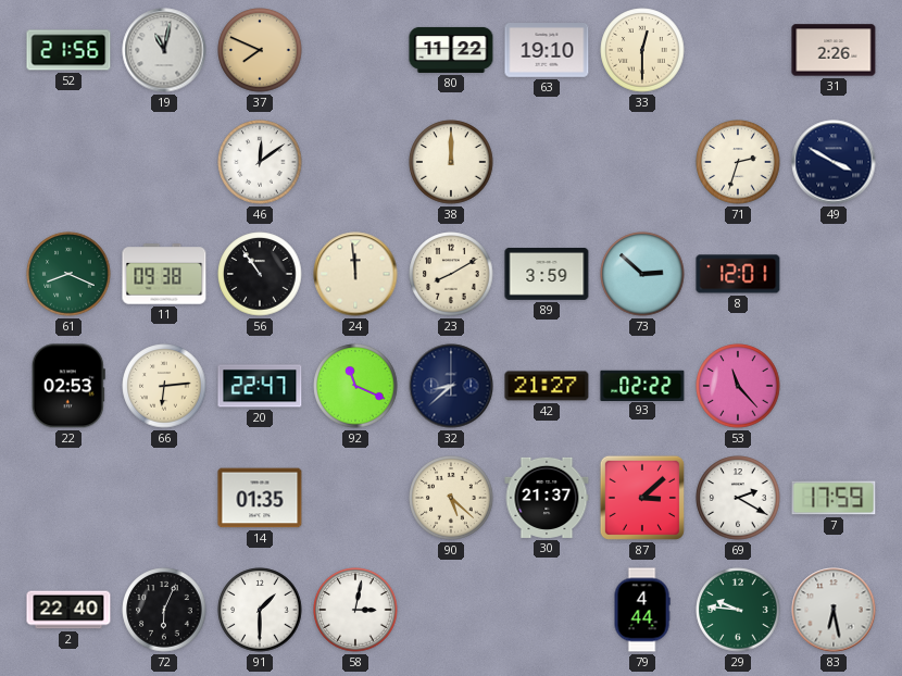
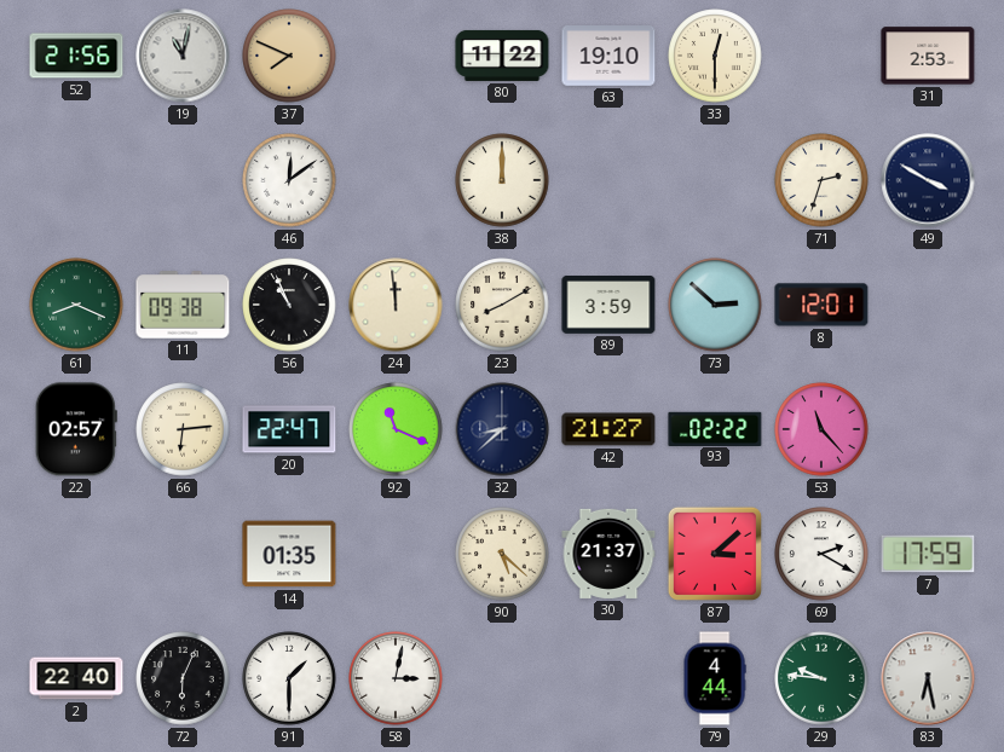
31: 2:26 -> 2:53 (928, 56)
56: 10:54 -> 10:56 (289, 305)
22: 02:53 -> 02:57 (76, 429)
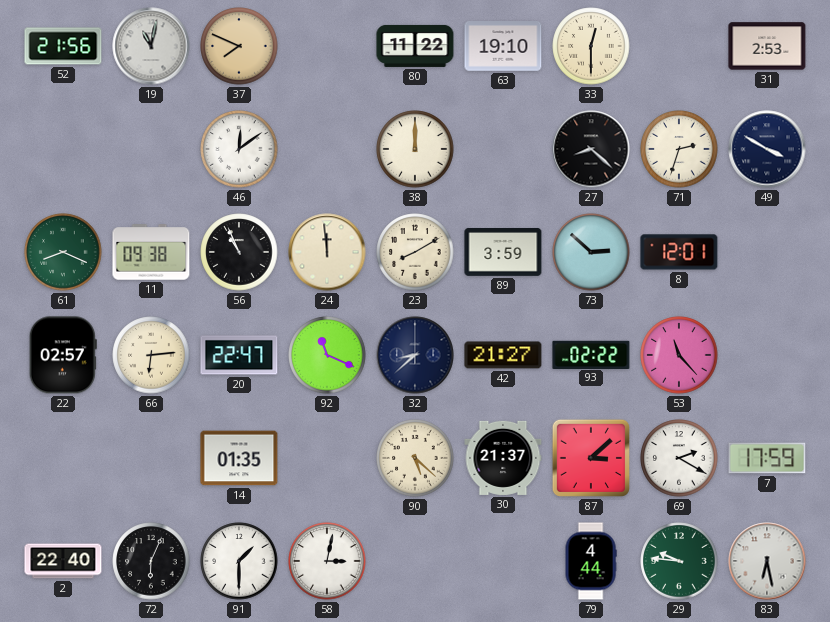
27: none -> 8:22 (591, 149)
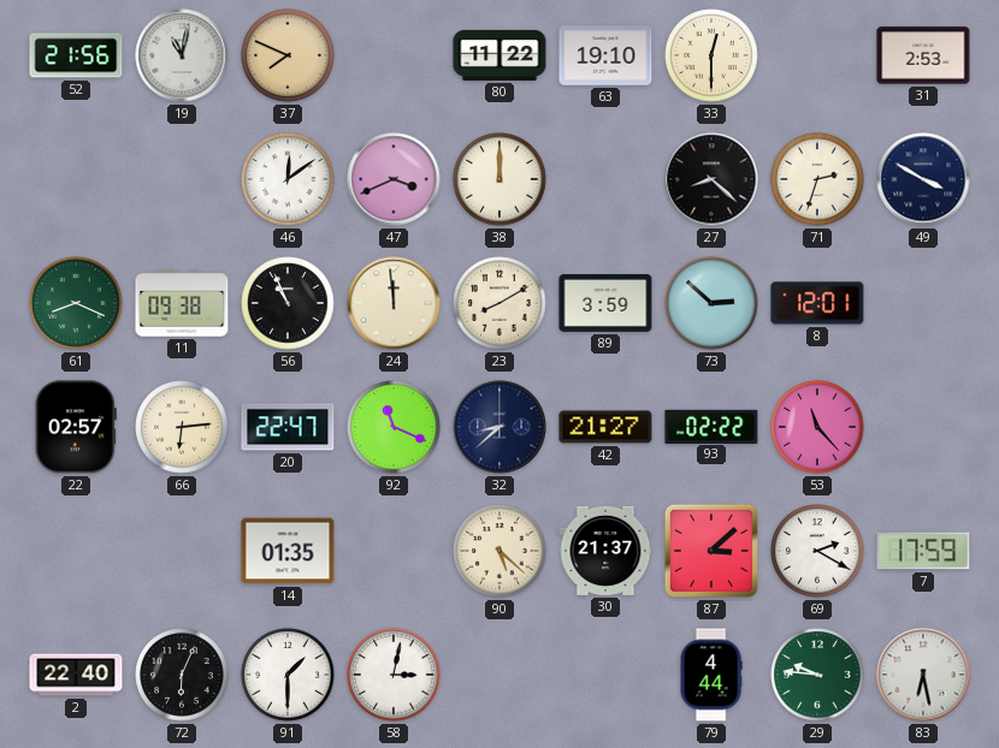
47: none -> 3:41 (394, 179)
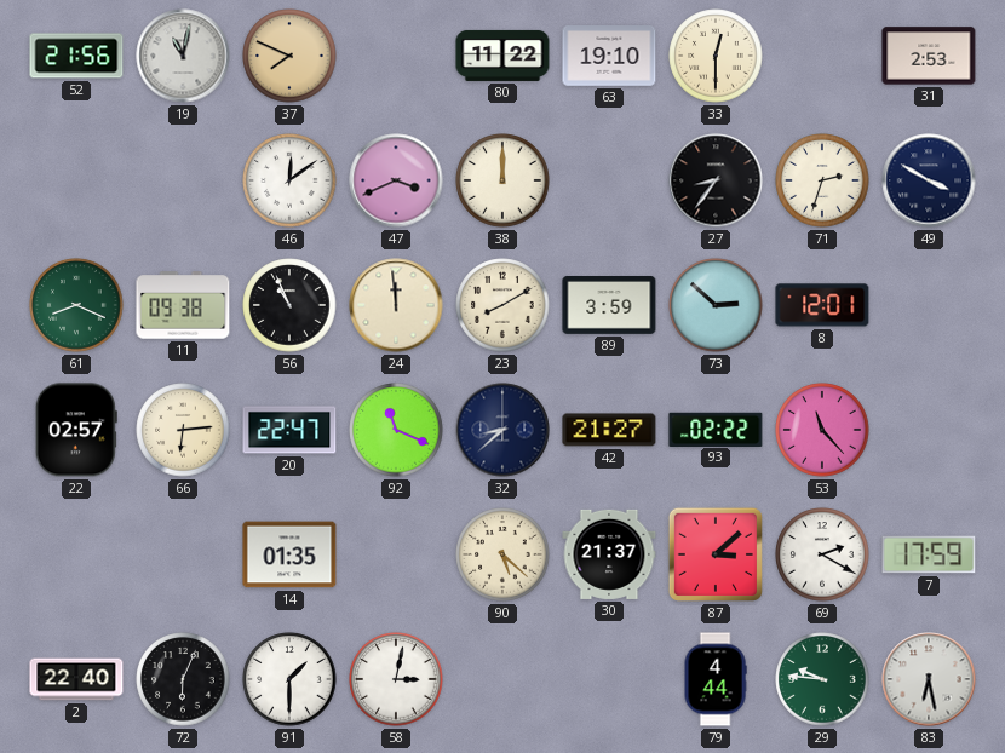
27: 8:22 -> 8:36 (716, 180)
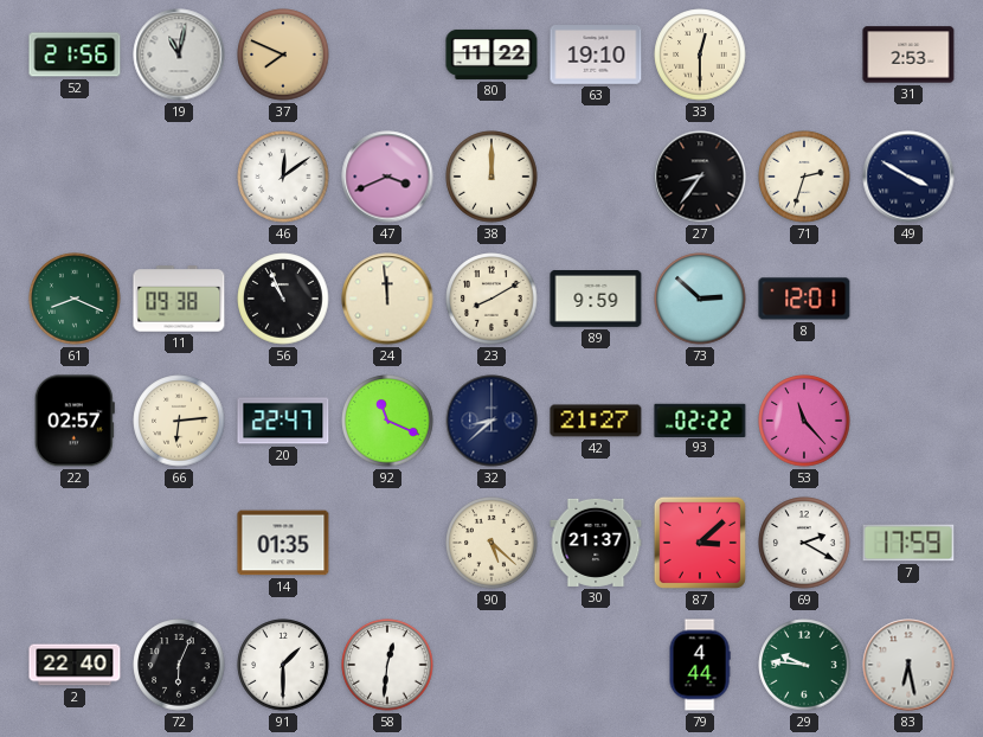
89: 3:59 -> 9:59 (596, 300)
58: 3:02 -> 12:31 (387, 665)
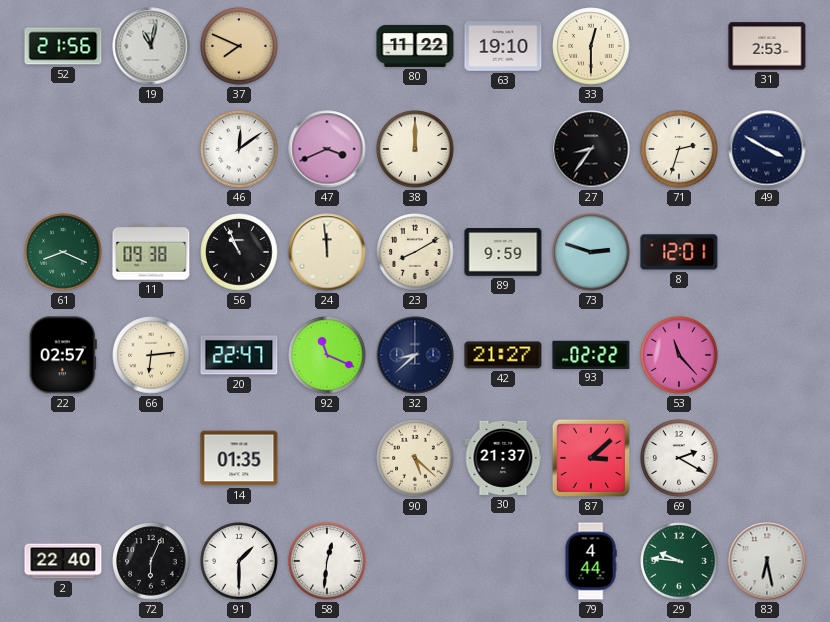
73: 2:52 -> 2:48 (591, 252)
7: 17:59 -> none (908, 543)
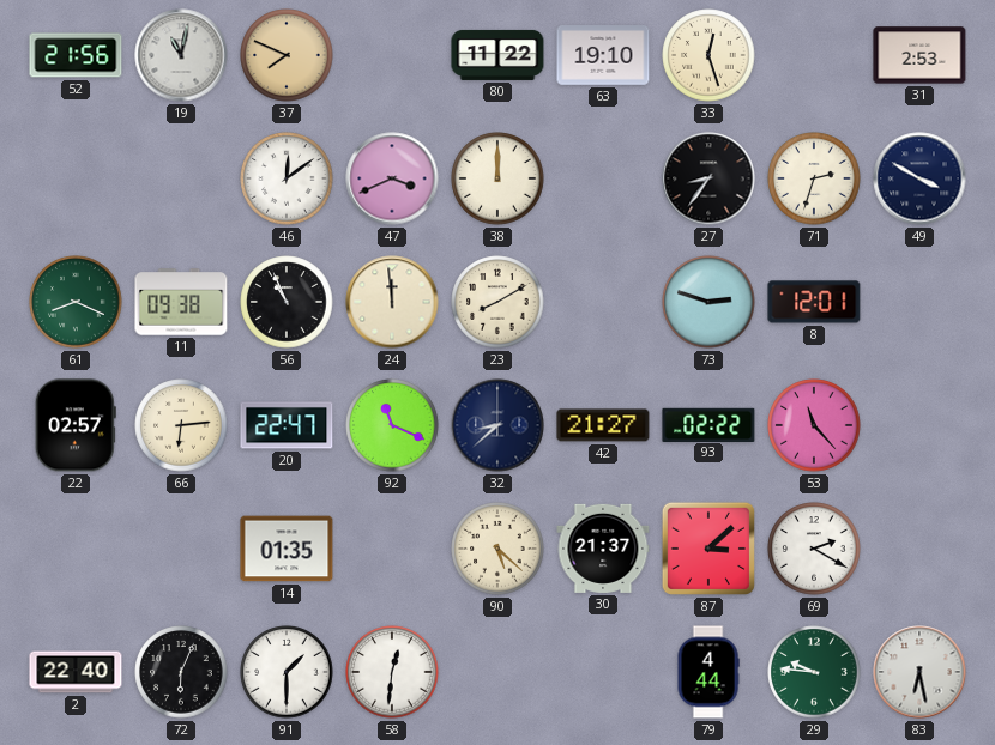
33: 12:30 -> 12:27 (708, 55)
89: 9:59 -> none (503, 253)
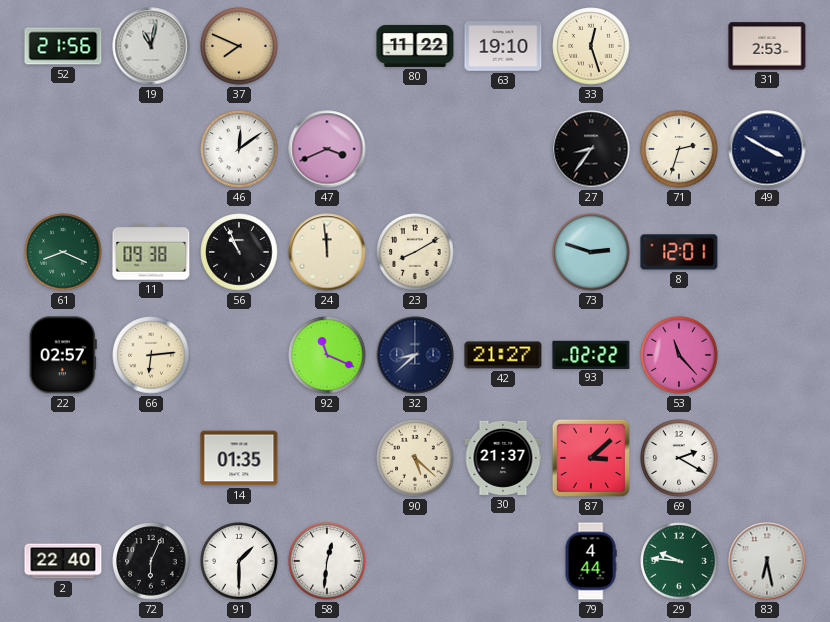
38: 12:00 -> none (497, 178)
20: 22:47 -> none (287, 425)
